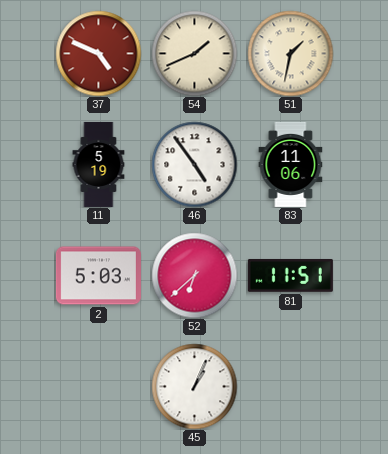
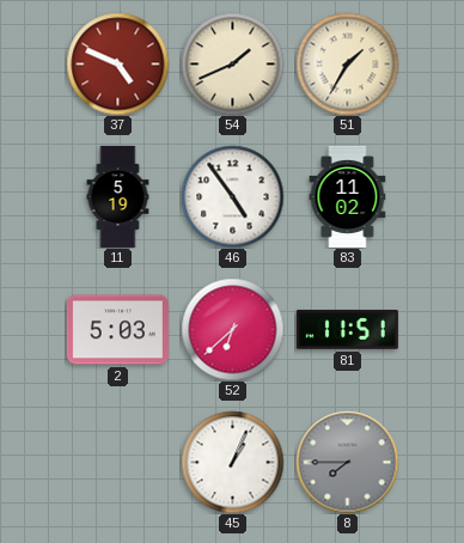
51: 1:32 -> 1:35 (347, 63)
83: 11:06 -> 11:02 (348, 196)
8: none -> 7:45 (347, 462)
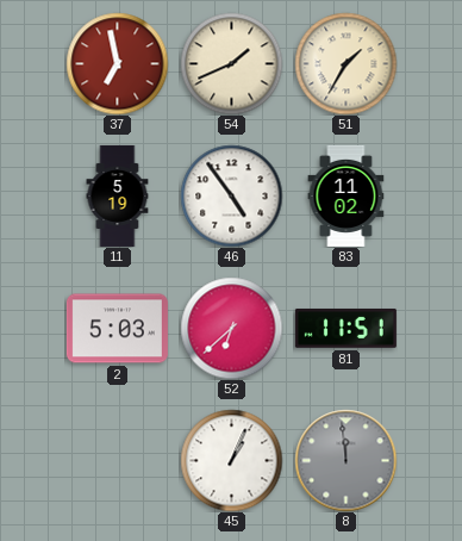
37: 4:49 -> 6:58 (117, 63)
8: 7:45 -> 11:59 (345, 460)
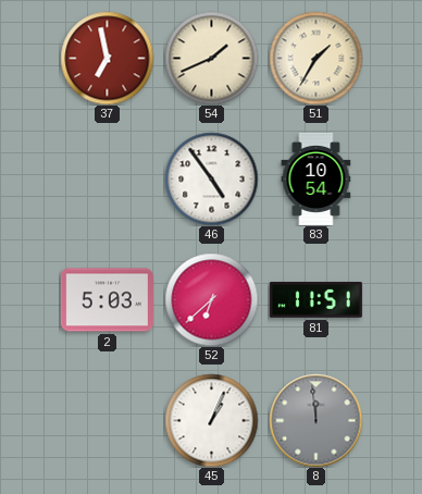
11: 5:19 -> none (118, 195)
83: 11:02 -> 10:54 (316, 178)
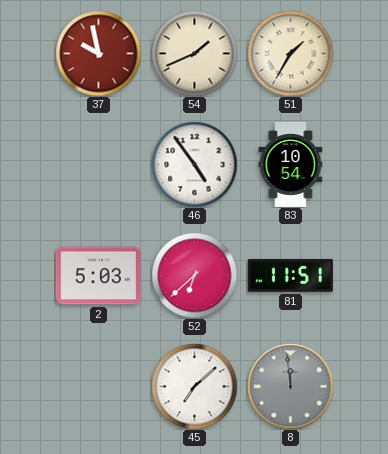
37: 6:58 -> 9:58 (98, 53)
45: 1:04 -> 7:08 (194, 386)
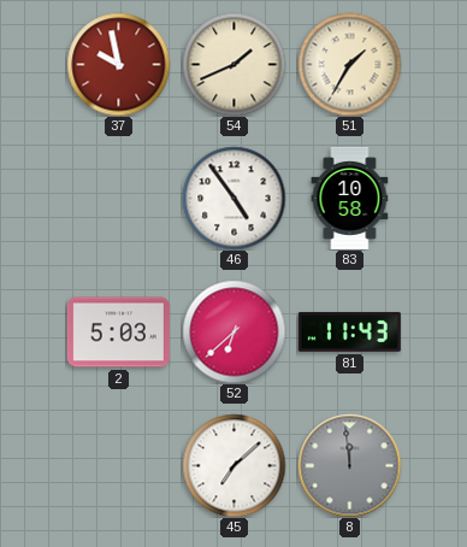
83: 10:54 -> 10:58 (350, 198)
81: 11:51 -> 11:43 (349, 333)
